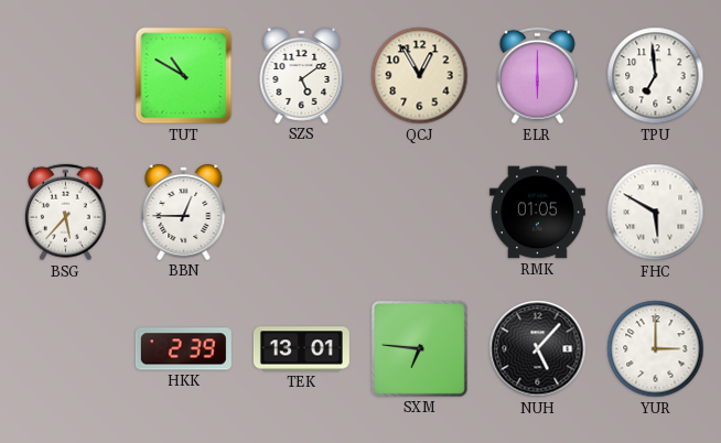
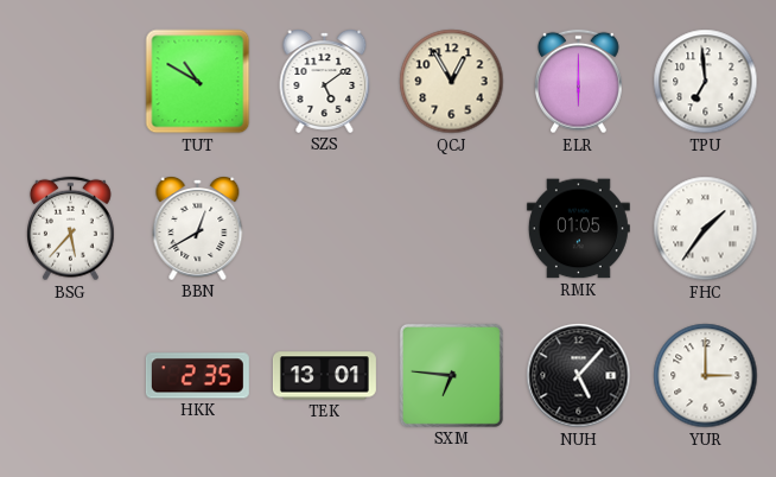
BBN: 12:45 -> 12:40 (198, 229)
FHC: 5:50 -> 1:36 (706, 229)
HKK: 2:39 -> 2:35 (197, 376)
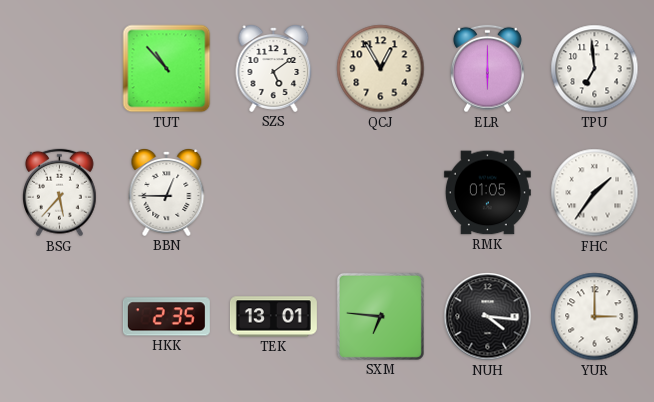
TUT: 10:50 -> 10:53 (167, 69)
BBN: 12:40 -> 12:45 (167, 193)
NUH: 5:07 -> 4:16 (488, 317)
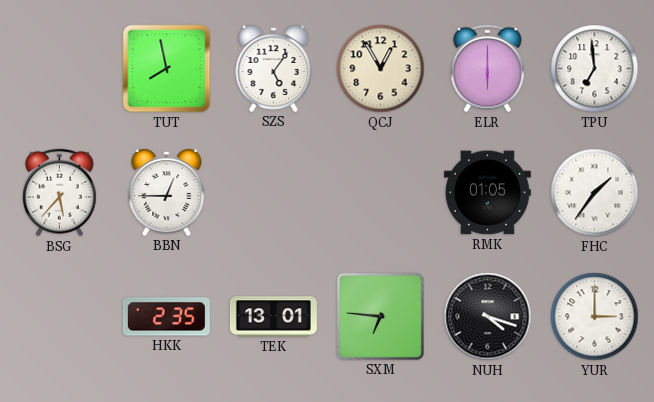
TUT: 10:53 -> 7:58 (167, 69)
SZS: 5:09 -> 5:06 (274, 69)
NUH: 4:16 -> 4:18 (488, 317)
